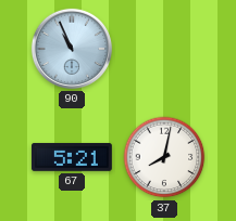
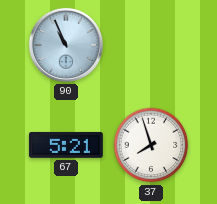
37: 8:02 -> 7:57 (151, 145)
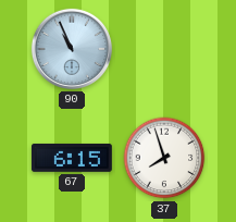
67: 5:21 -> 6:15 (72, 158)
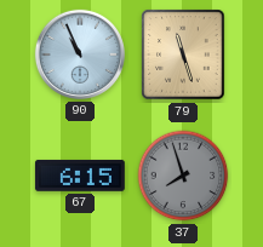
79: none -> 11:27 (183, 54)
37 dial: white -> grey (183, 176)
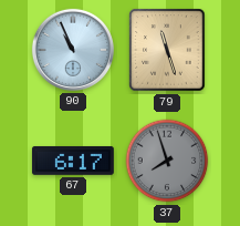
67: 6:15 -> 6:17 (73, 161)
